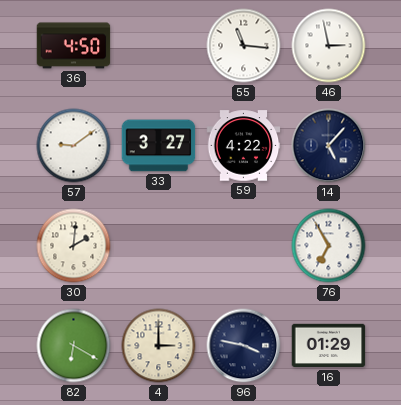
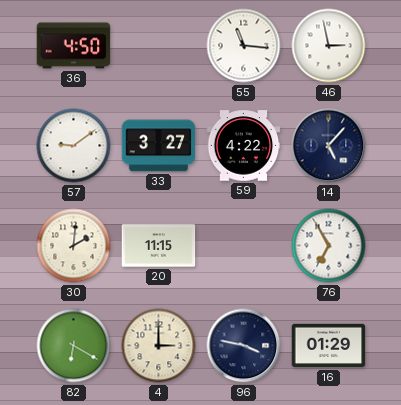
20: none -> 11:15 (159, 246)
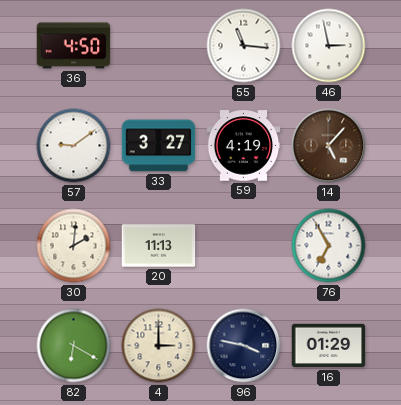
59: 4:22 -> 4:19 (244, 146)
14 dial: navy -> brown (329, 146)
20: 11:15 -> 11:13 (159, 246)
